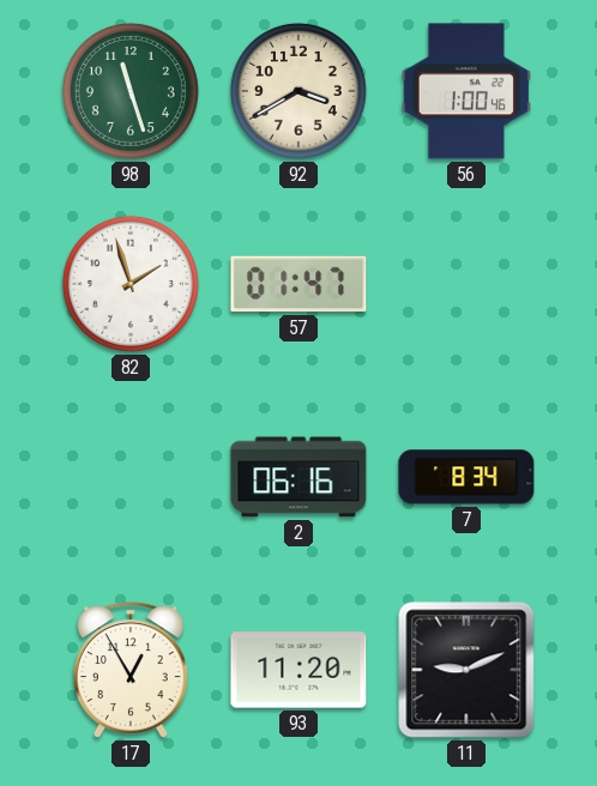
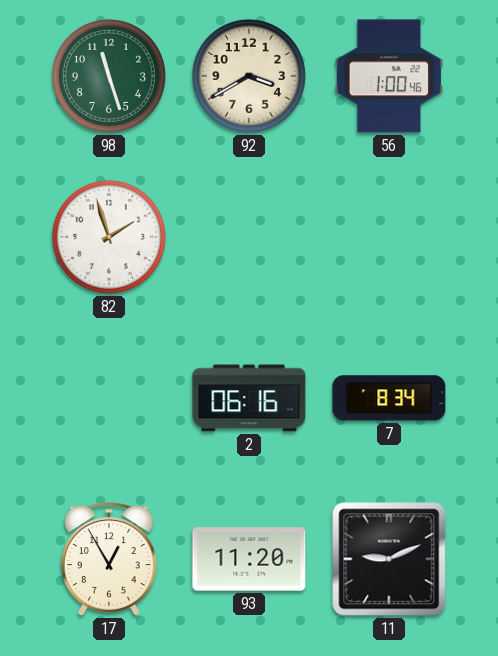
57: 01:47 -> none (298, 284)
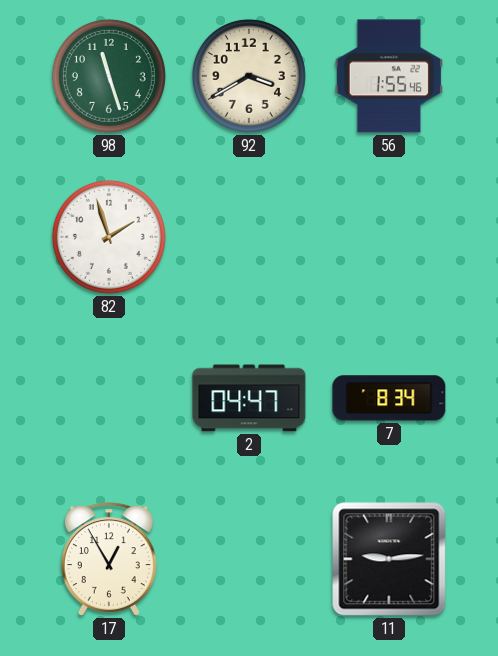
56: 1:00 -> 1:55 (389, 76)
2: 06:16 -> 04:47 (249, 398)
93: 11:20 -> none (249, 559)
11: 9:11 -> 9:14 (389, 559)
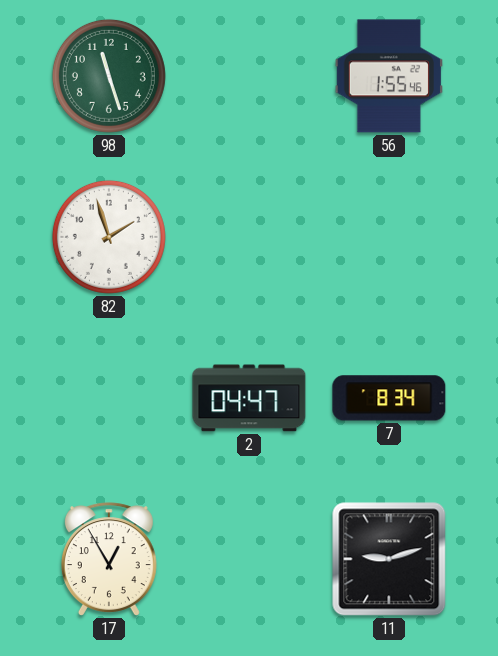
92: 3:40 -> none (249, 76)
11: 9:14 -> 9:12 (389, 559)
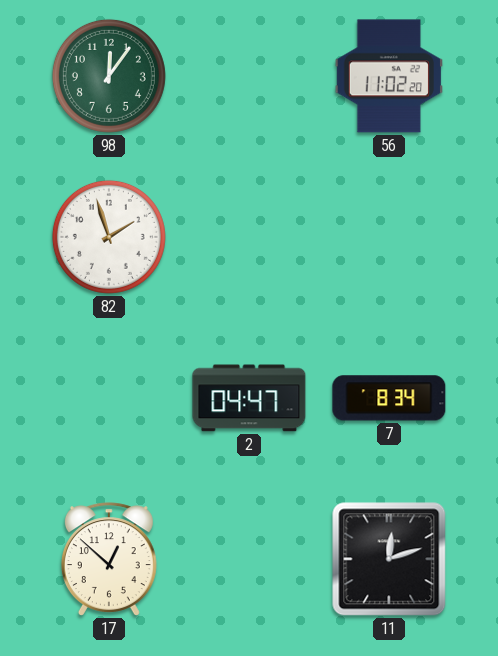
98: 11:27 -> 12:06 (109, 76)
56: 1:55 -> 11:02 (389, 76)
17: 12:55 -> 12:52 (109, 559)
11: 9:12 -> 12:12 (389, 559)
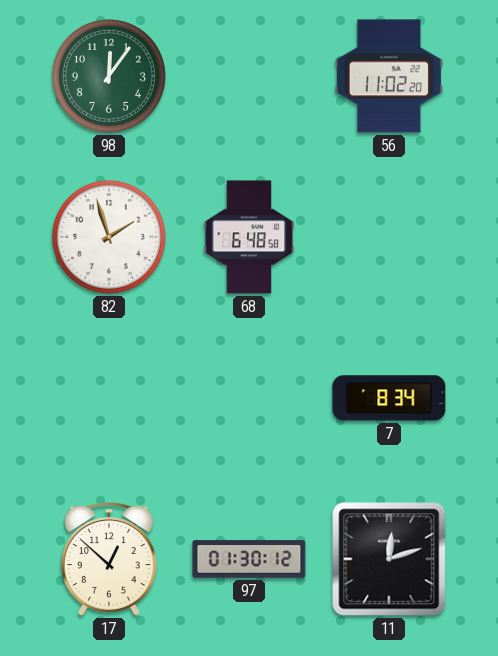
68: none -> 6:48 (249, 237)
2: 04:47 -> none (249, 398)
97: none -> 01:30 (249, 559)
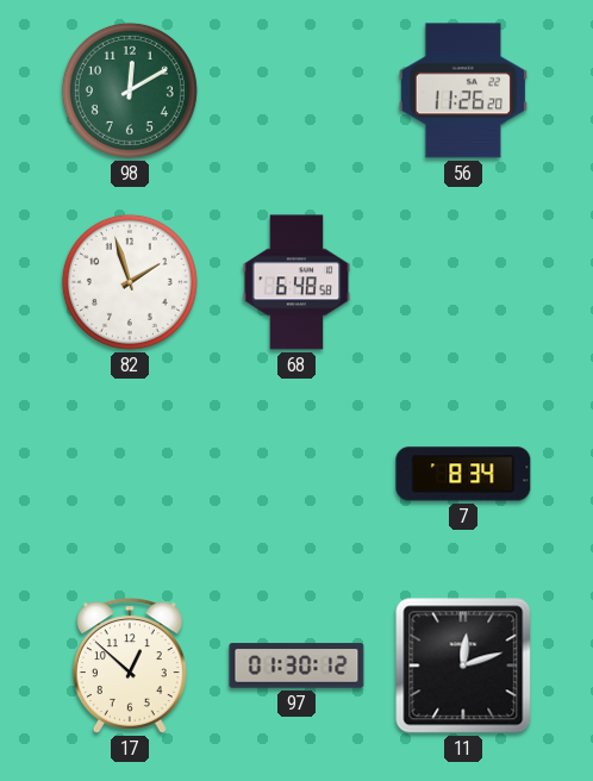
98: 12:06 -> 12:10 (130, 90)
56: 11:02 -> 11:26 (463, 90)
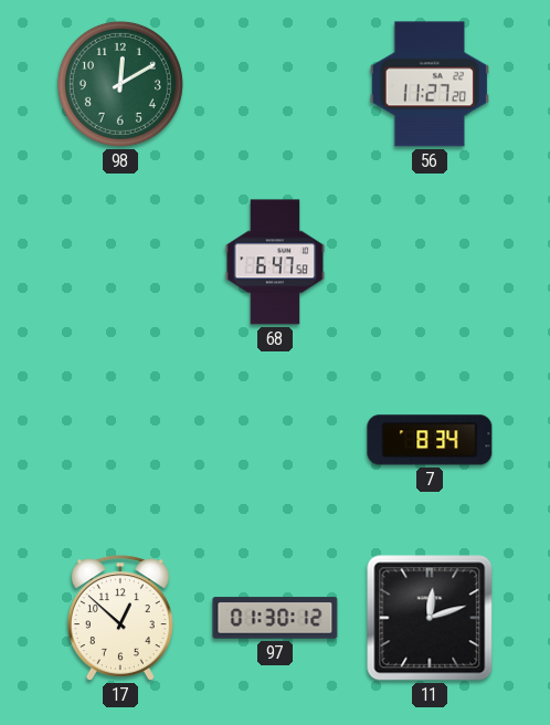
56: 11:26 -> 11:27 (430, 84)
82: 1:57 -> none (130, 282)
68: 6:48 -> 6:47 (275, 262)
